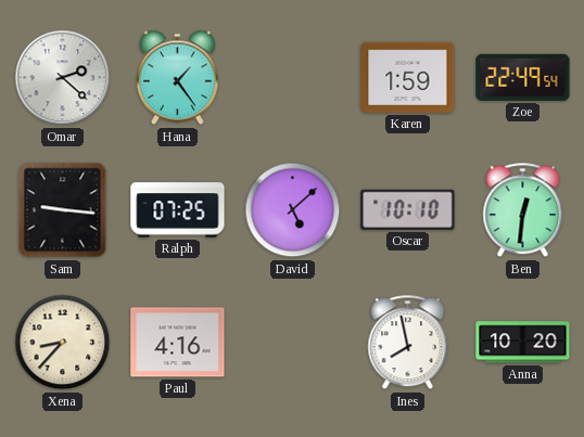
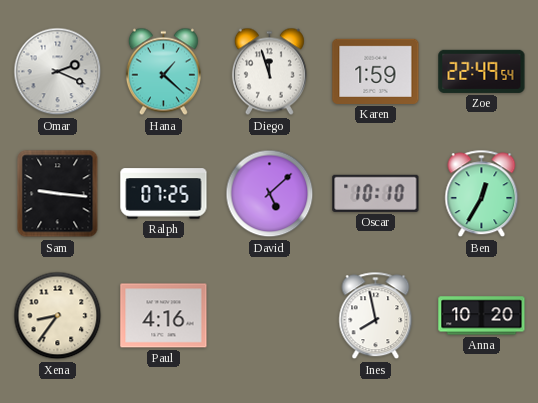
Omar: 2:22 -> 2:19 (58, 72)
Hana: 1:24 -> 1:22 (163, 72)
Diego: none -> 11:57 (269, 72)
Ben: 12:31 -> 12:35 (482, 194)
Xena: 8:37 -> 8:36 (58, 316)
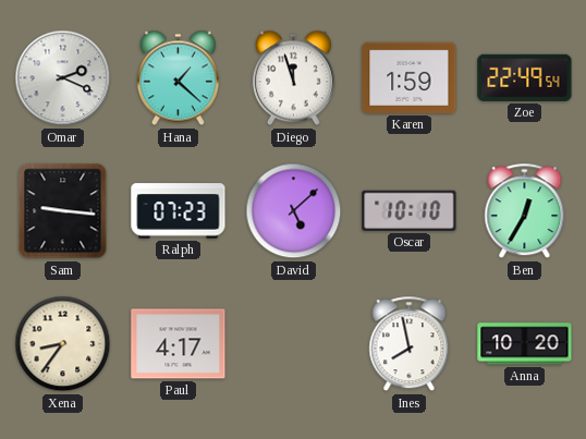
Ralph: 07:25 -> 07:23 (179, 211)
Paul: 4:16 -> 4:17 (179, 344)
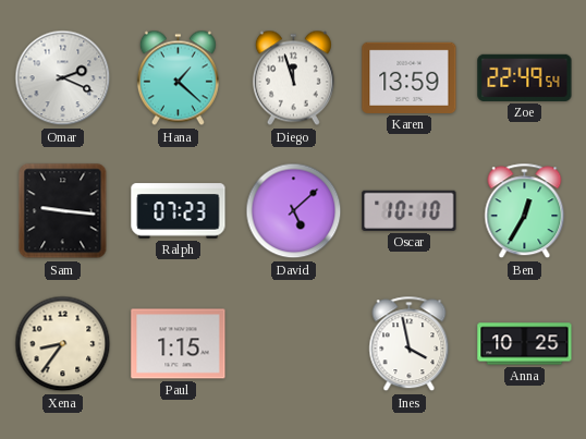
Karen: 1:59 -> 13:59 (410, 77)
Paul: 4:17 -> 1:15 (179, 344)
Ines: 7:58 -> 3:58 (410, 344)
Anna: 10:20 -> 10:25 (525, 344)
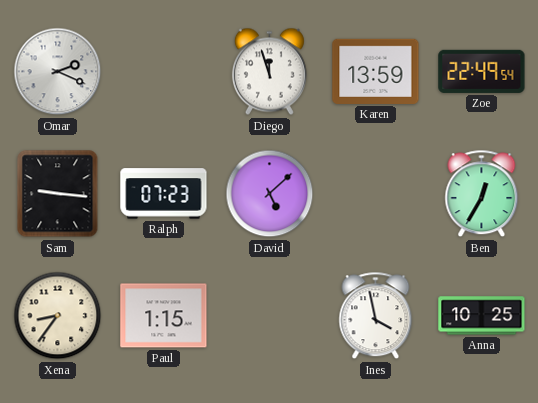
Hana: 1:22 -> none (178, 78)
Oscar: 10:10 -> none (410, 210)
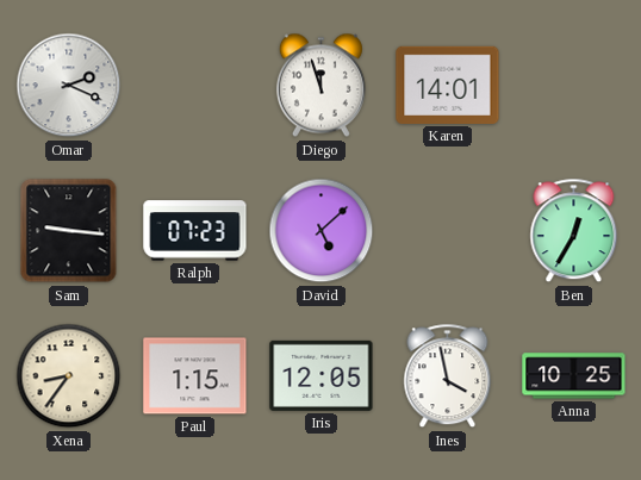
Karen: 13:59 -> 14:01 (448, 85)
Zoe: 22:49 -> none (482, 71)
Iris: none -> 12:05 (322, 375)
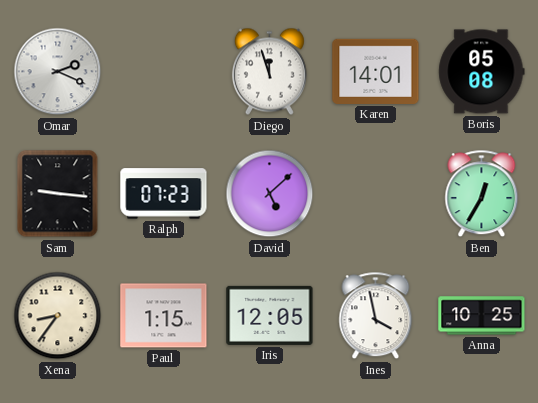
Boris: none -> 05:08 (482, 72)
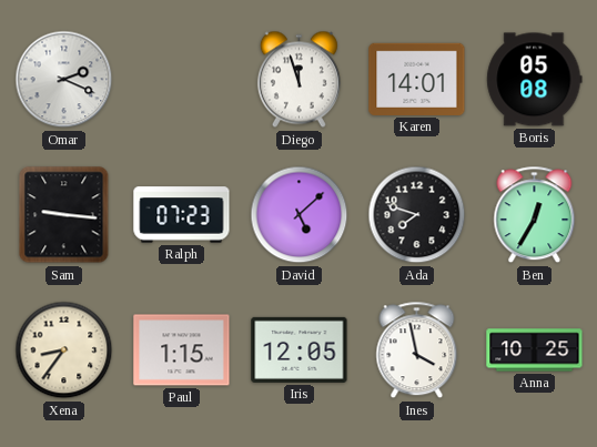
Ada: none -> 7:48 (417, 215)
